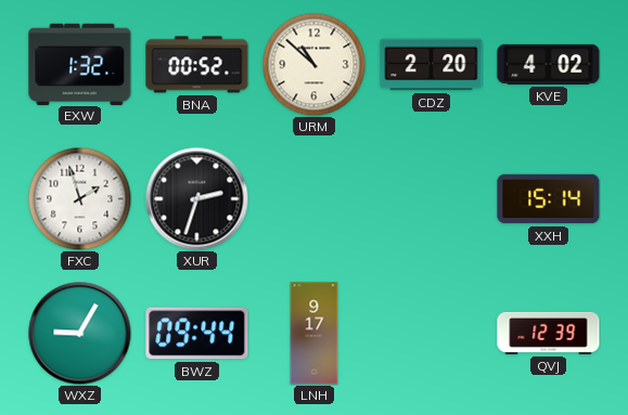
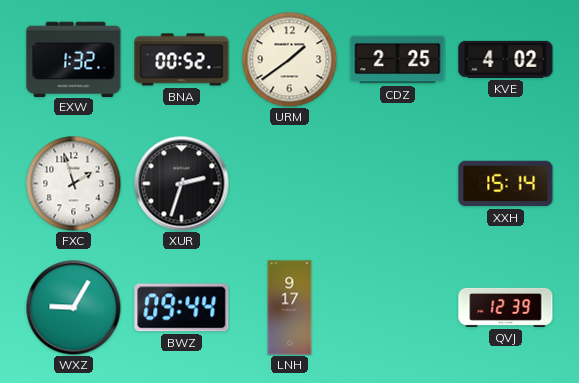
URM: 10:52 -> 1:39 (289, 59)
CDZ: 2:20 -> 2:25 (398, 60)
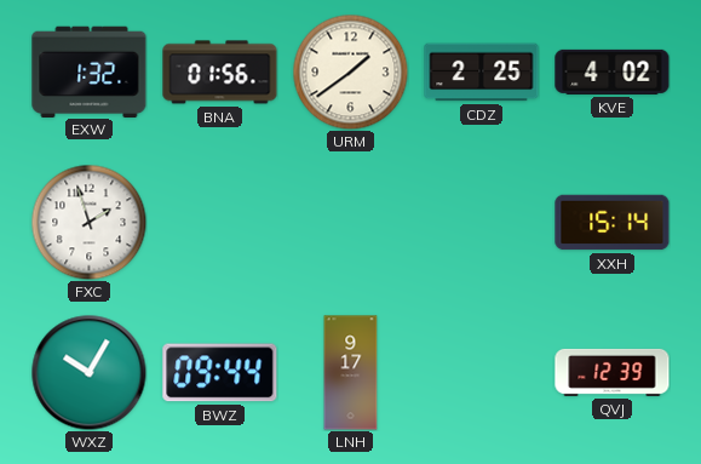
BNA: 00:52 -> 01:56 (220, 73)
XUR: 2:33 -> none (181, 183)
WXZ: 9:05 -> 10:05 (88, 372)
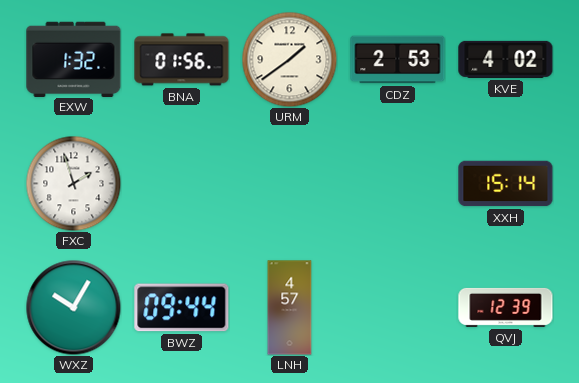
CDZ: 2:25 -> 2:53 (398, 60)
LNH: 9:17 -> 4:57 (290, 308)
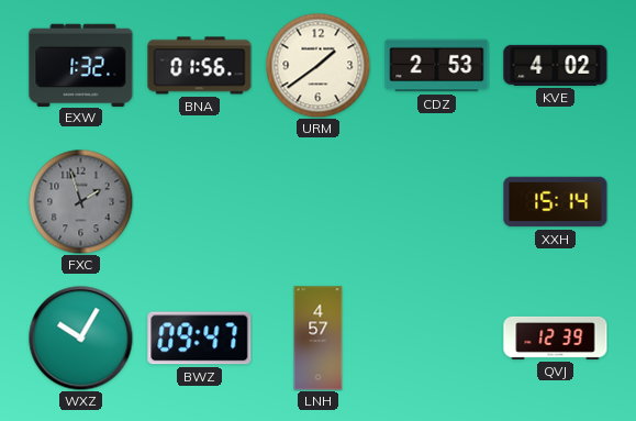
FXC dial: white -> grey (80, 201)
BWZ: 09:44 -> 09:47 (200, 339)
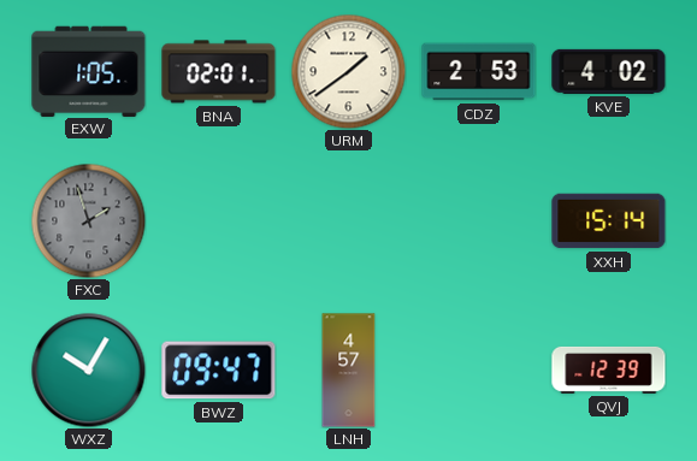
EXW: 1:32 -> 1:05 (89, 71)
BNA: 01:56 -> 02:01 (219, 72)
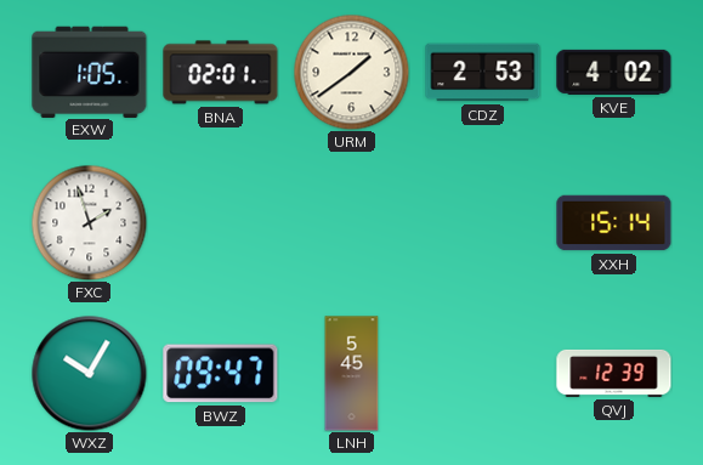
FXC dial: grey -> white (89, 222)
LNH: 4:57 -> 5:45 (352, 374)
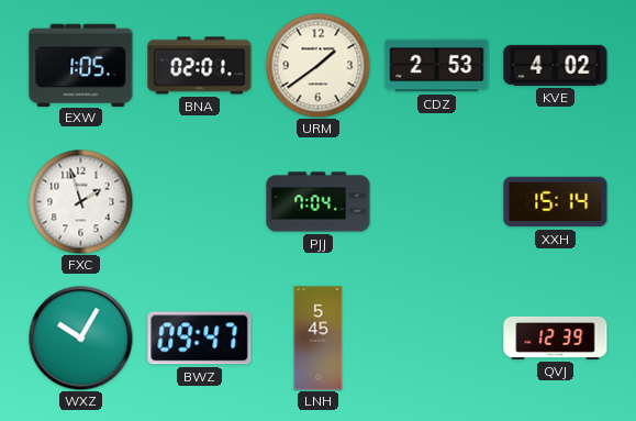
PJJ: none -> 7:04 (319, 202)
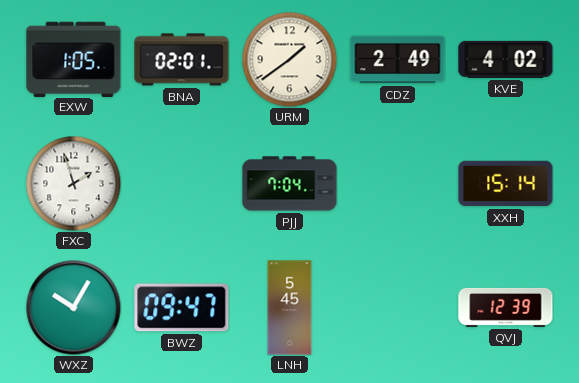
CDZ: 2:53 -> 2:49 (398, 60)
